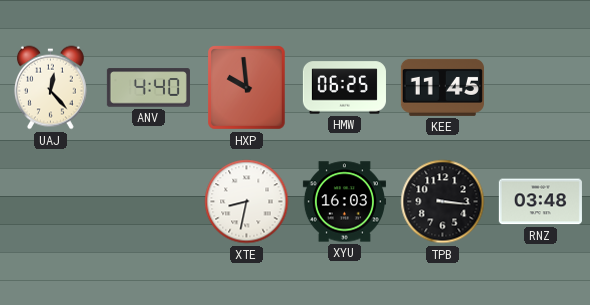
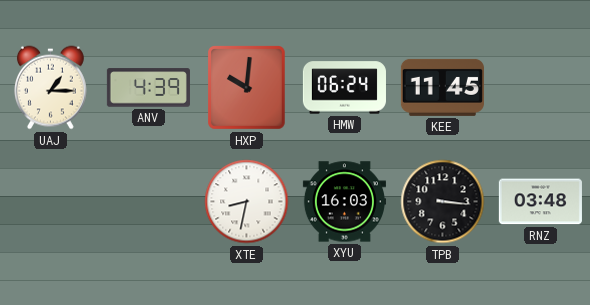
UAJ: 12:23 -> 1:15 (50, 88)
ANV: 4:40 -> 4:39 (148, 88)
HXP: 9:59 -> 10:01 (247, 88)
HMW: 06:25 -> 06:24 (344, 88)
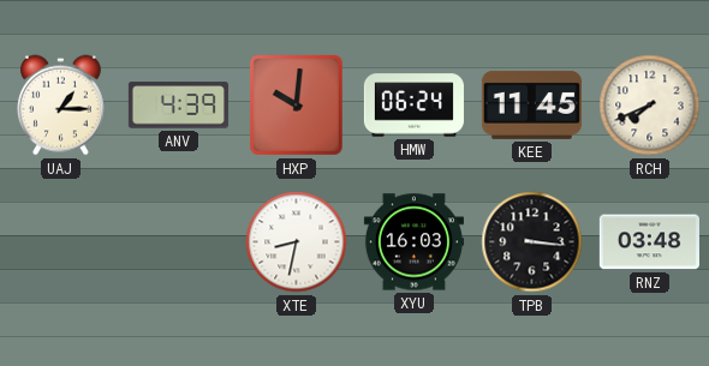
RCH: none -> 7:41 (650, 106)
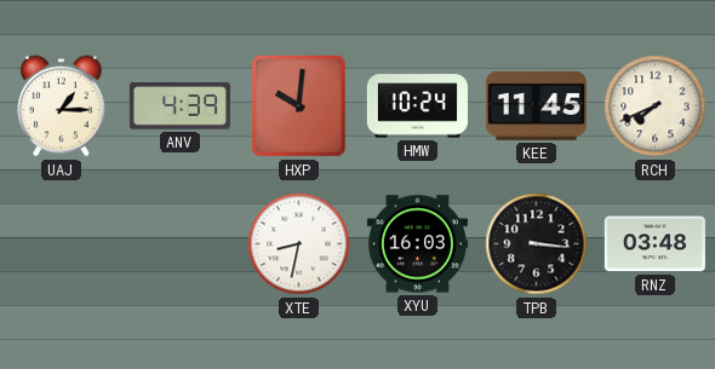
HMW: 06:24 -> 10:24 (417, 106)
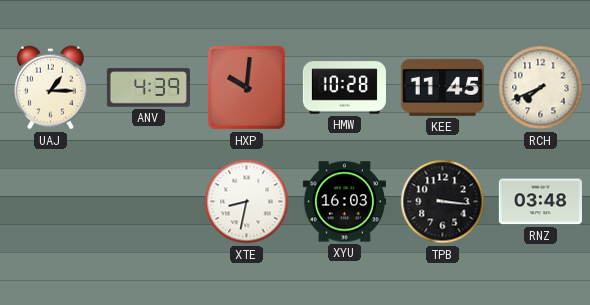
HMW: 10:24 -> 10:28 (344, 88)
